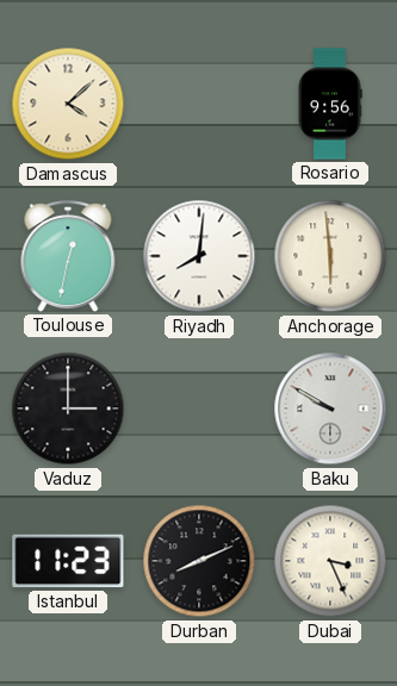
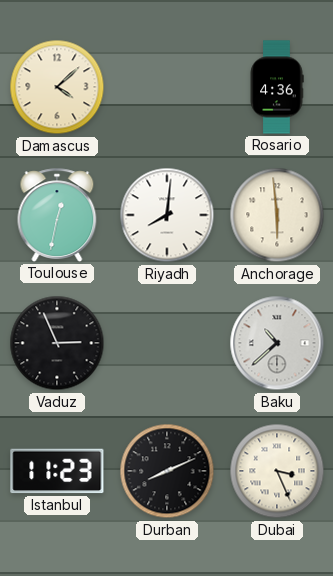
Rosario: 9:56 -> 4:36 (277, 87)
Vaduz: 3:00 -> 2:56 (57, 343)
Baku: 9:50 -> 10:38 (277, 343)
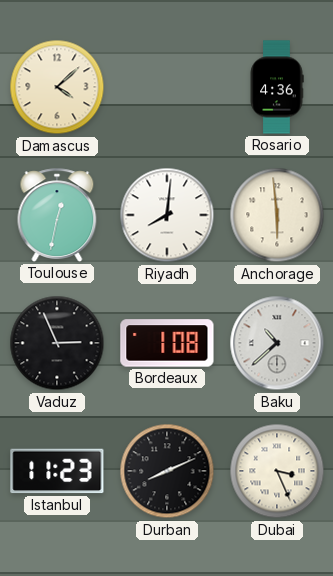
Bordeaux: none -> 1:08 (167, 343)
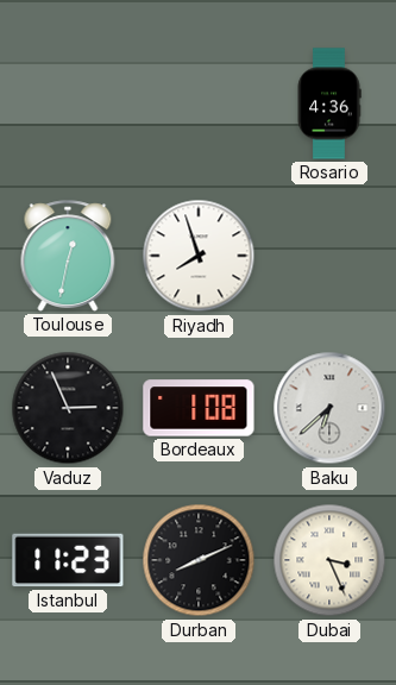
Damascus: 4:08 -> none (57, 87)
Riyadh: 8:01 -> 7:57 (199, 256)
Anchorage: 5:59 -> none (277, 215)
Baku: 10:38 -> 6:38 (329, 408)
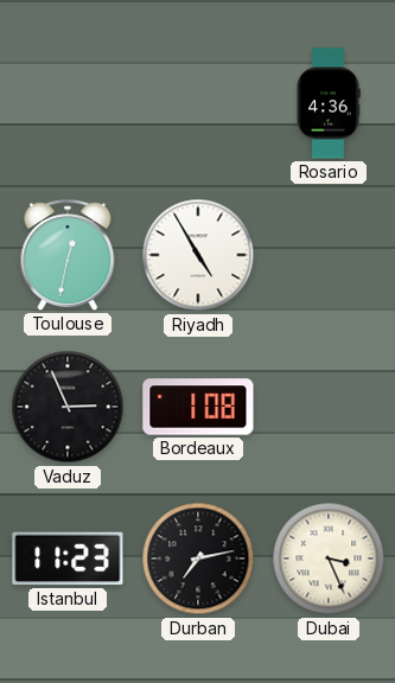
Riyadh: 7:57 -> 4:55 (198, 255)
Baku: 6:38 -> none (329, 408)
Durban: 8:11 -> 7:13 (198, 558)
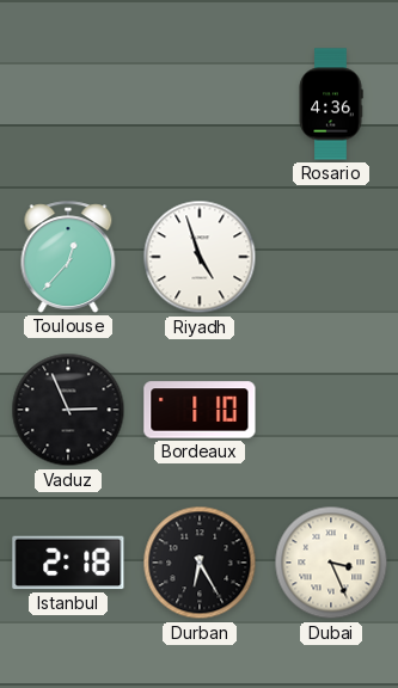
Toulouse: 12:32 -> 12:37 (68, 257)
Riyadh: 4:55 -> 4:57 (200, 257)
Bordeaux: 1:08 -> 1:10 (200, 410)
Istanbul: 11:23 -> 2:18 (68, 563)
Durban: 7:13 -> 6:25 (200, 563)
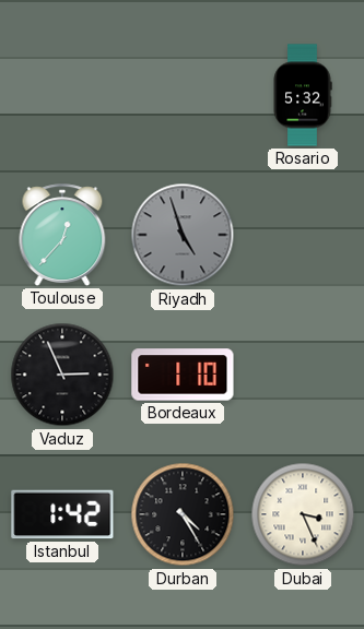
Rosario: 4:36 -> 5:32 (303, 95)
Riyadh dial: white -> grey (183, 235)
Istanbul: 2:18 -> 1:42 (62, 514)
Durban: 6:25 -> 4:25 (183, 514)
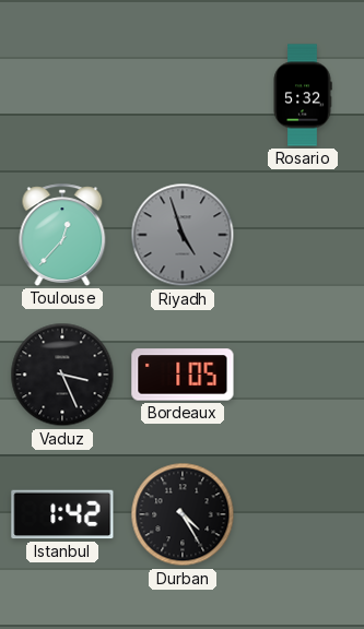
Vaduz: 2:56 -> 3:26 (62, 375)
Bordeaux: 1:10 -> 1:05 (183, 375)
Dubai: 3:26 -> none (303, 514)
